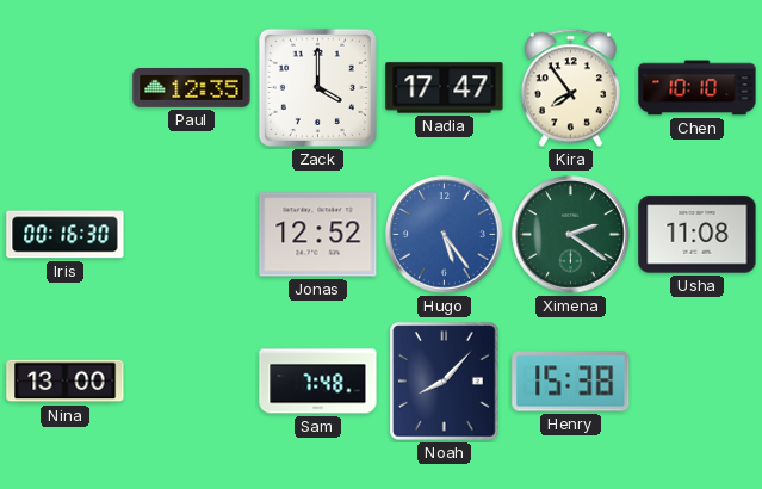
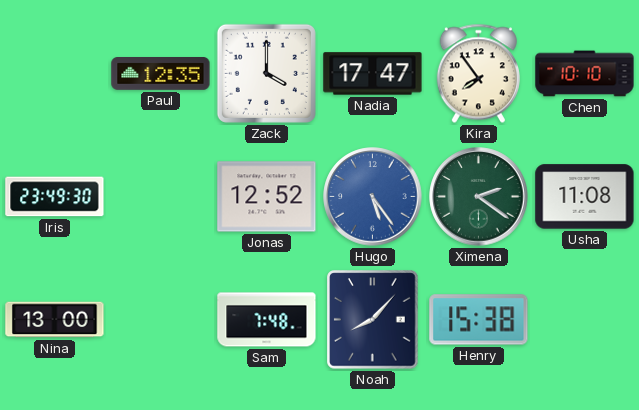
Iris: 00:16 -> 23:49 (55, 197)
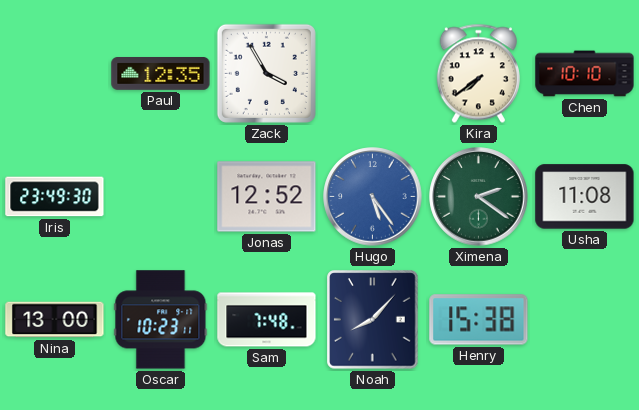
Zack: 4:00 -> 3:55 (266, 73)
Nadia: 17:47 -> none (373, 74)
Kira: 7:54 -> 7:39 (478, 74)
Oscar: none -> 10:23 (161, 320)
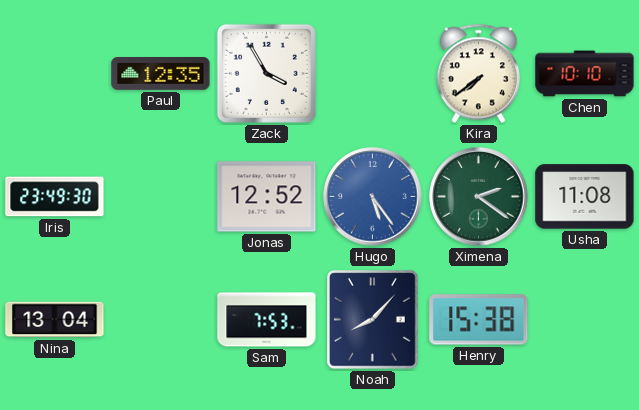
Nina: 13:00 -> 13:04 (55, 320)
Oscar: 10:23 -> none (161, 320)
Sam: 7:48 -> 7:53 (267, 320)
